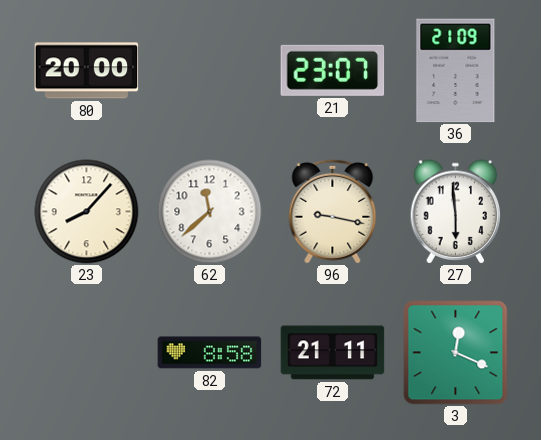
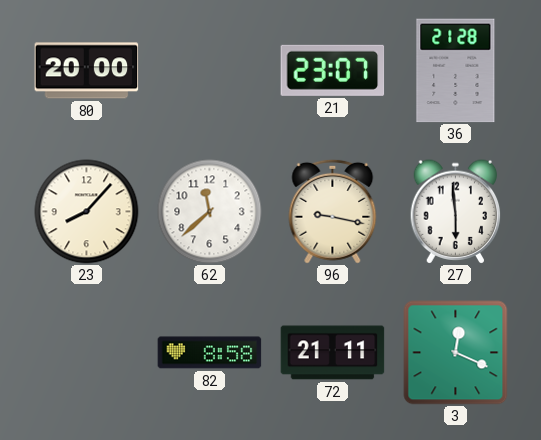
36: 21:09 -> 21:28 (456, 71)
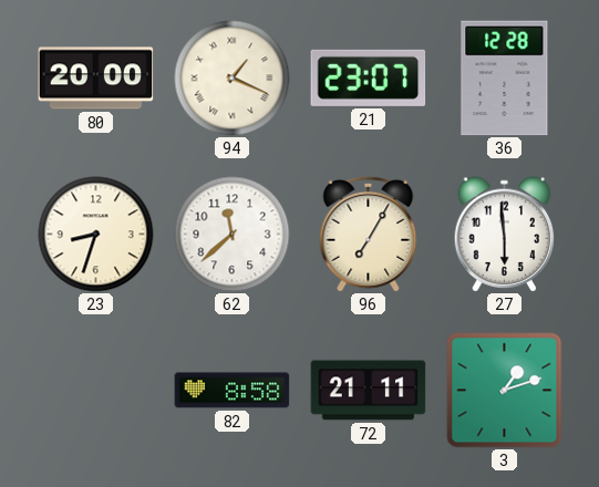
94: none -> 1:19 (233, 79)
36: 21:28 -> 12:28 (505, 79)
23: 8:07 -> 8:33 (96, 235)
96: 9:17 -> 7:05 (369, 234)
3: 12:19 -> 1:12 (505, 391)
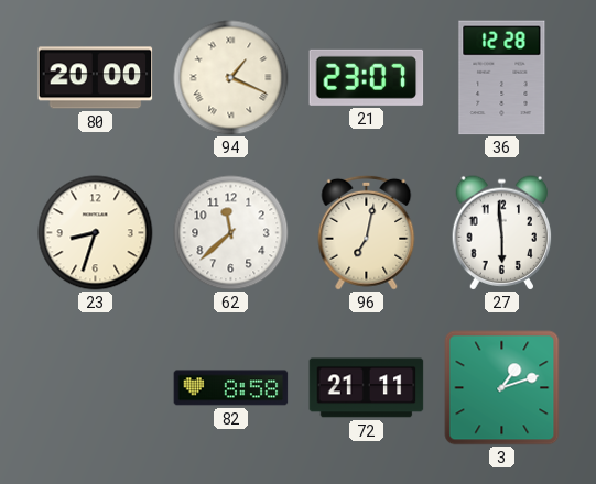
96: 7:05 -> 7:02 (367, 232)
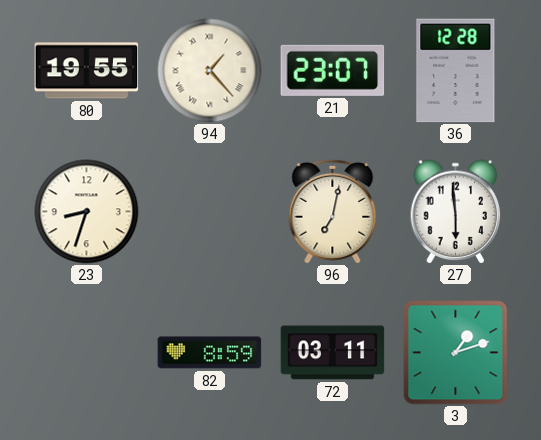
80: 20:00 -> 19:55 (87, 71)
94: 1:19 -> 1:23 (210, 71)
62: 11:38 -> none (231, 233)
82: 8:58 -> 8:59 (210, 353)
72: 21:11 -> 03:11 (333, 353)
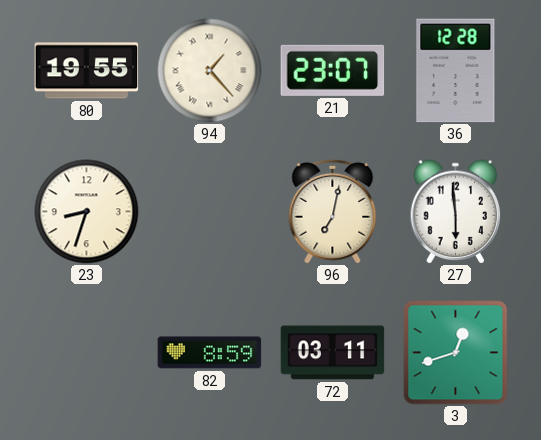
3: 1:12 -> 12:42 (456, 353)
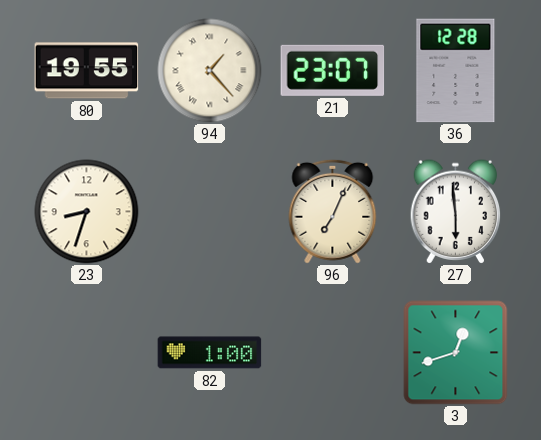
96: 7:02 -> 7:04 (333, 211)
82: 8:59 -> 1:00 (210, 353)
72: 03:11 -> none (333, 353)
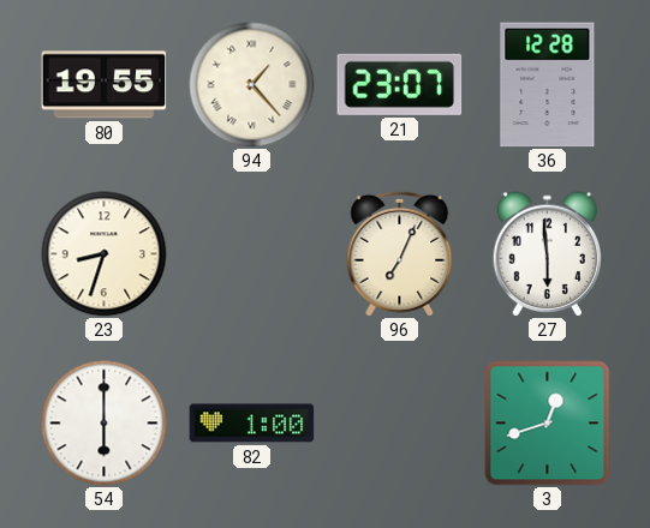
54: none -> 6:00 (105, 424)
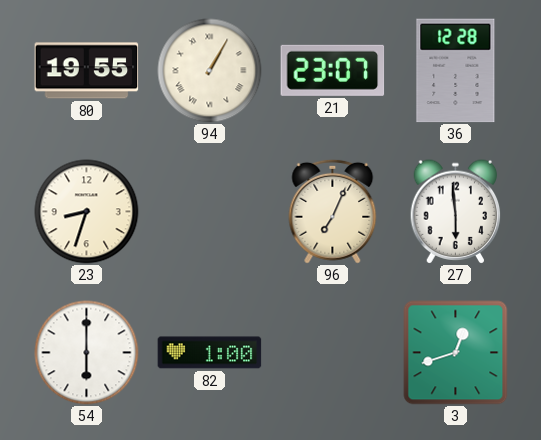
94: 1:23 -> 1:05 (210, 71)
